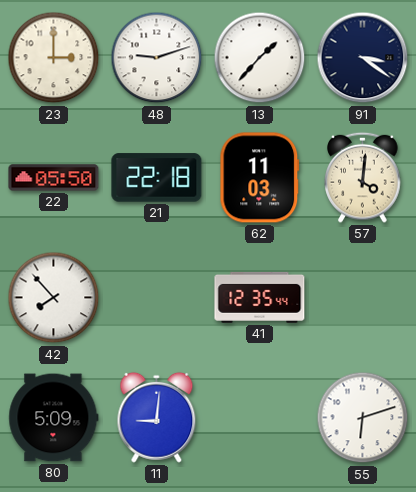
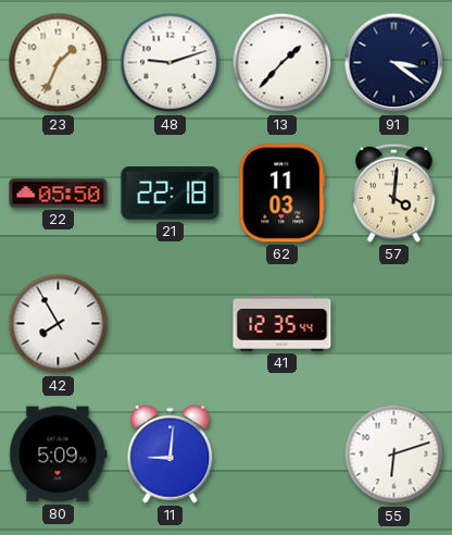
23: 3:00 -> 1:34 (59, 63)
42: 7:53 -> 7:55 (59, 324)
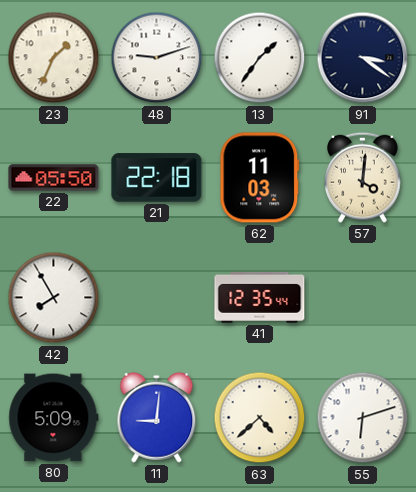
13: 1:37 -> 1:36 (260, 58)
63: none -> 4:38 (260, 418)
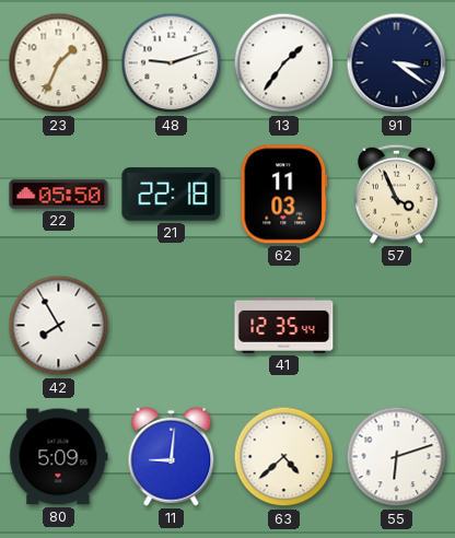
57: 4:01 -> 3:56 (397, 194)
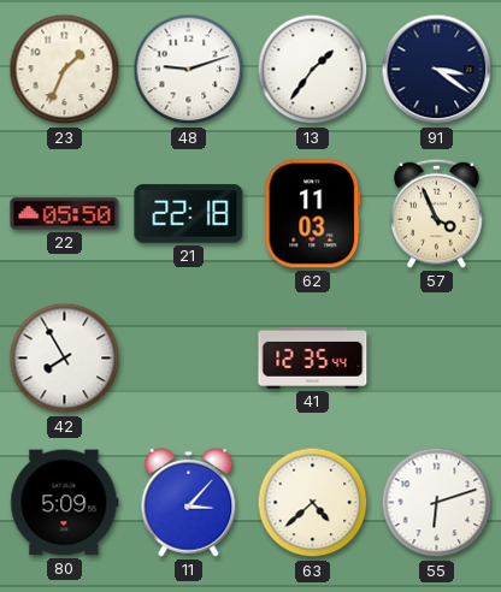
11: 9:01 -> 3:07 (189, 502)
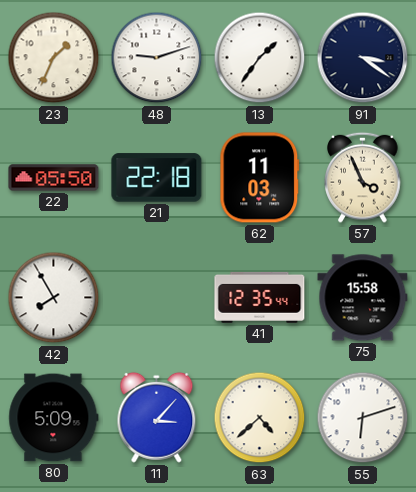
75: none -> 15:58 (363, 298)
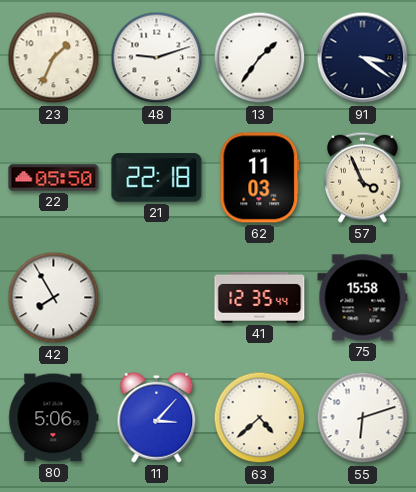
80: 5:09 -> 5:06 (54, 418)
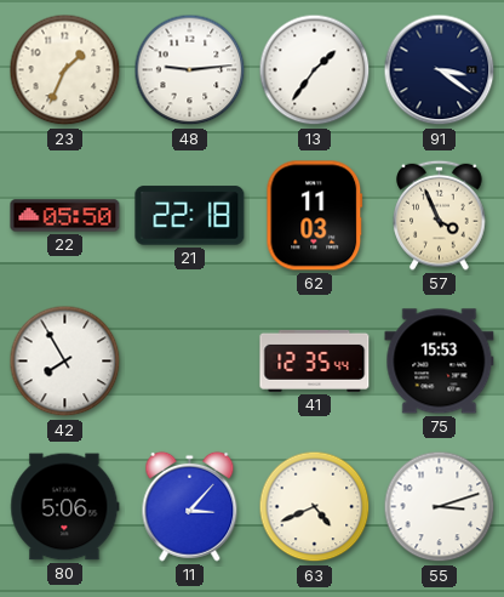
48: 9:12 -> 9:14 (190, 70)
75: 15:58 -> 15:53 (440, 362)
63: 4:38 -> 4:41 (315, 507)
55: 6:12 -> 3:12 (440, 507)
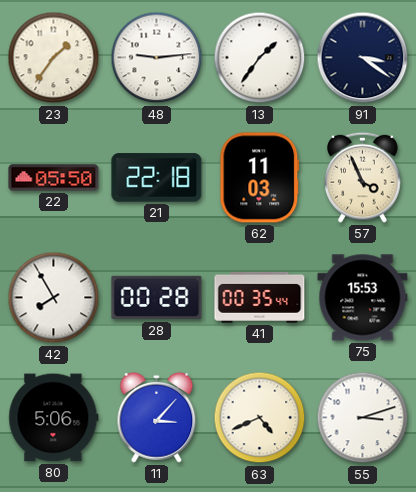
23: 1:34 -> 1:36 (54, 58)
28: none -> 00:28 (157, 298)
41: 12:35 -> 00:35 (260, 297)
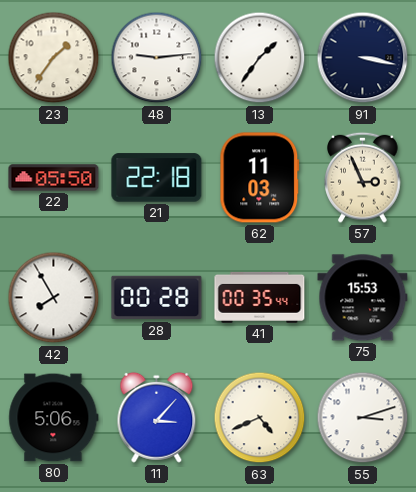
91: 3:21 -> 3:17 (363, 58)
57: 3:56 -> 2:56 (363, 177)
